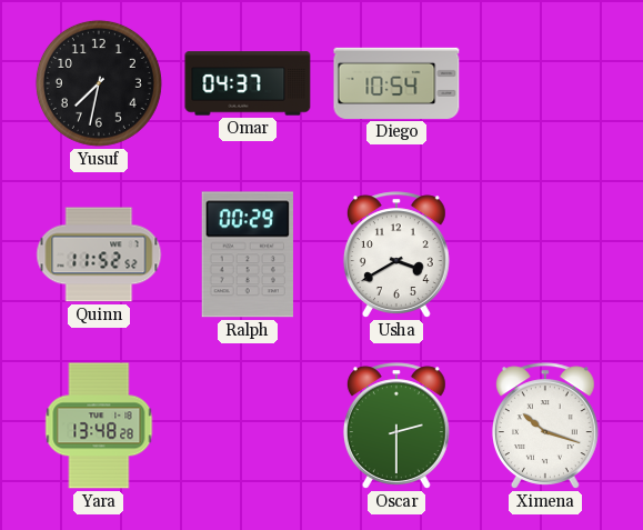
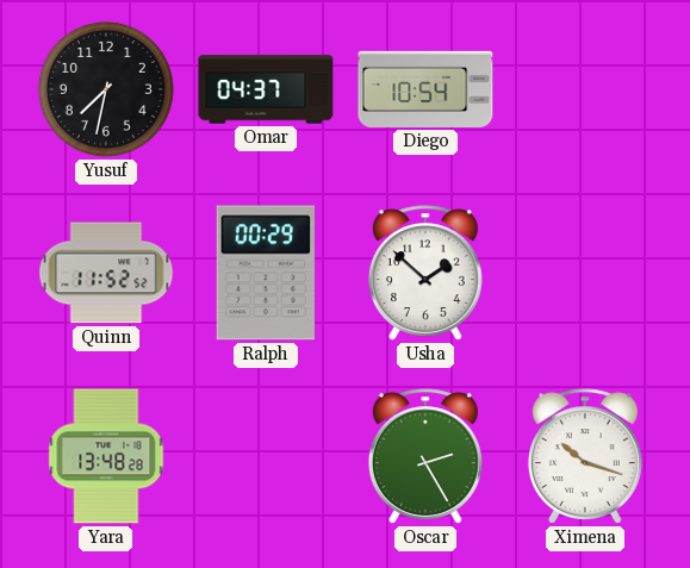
Usha: 3:40 -> 1:52 (425, 273)
Oscar: 2:30 -> 2:25 (425, 456)
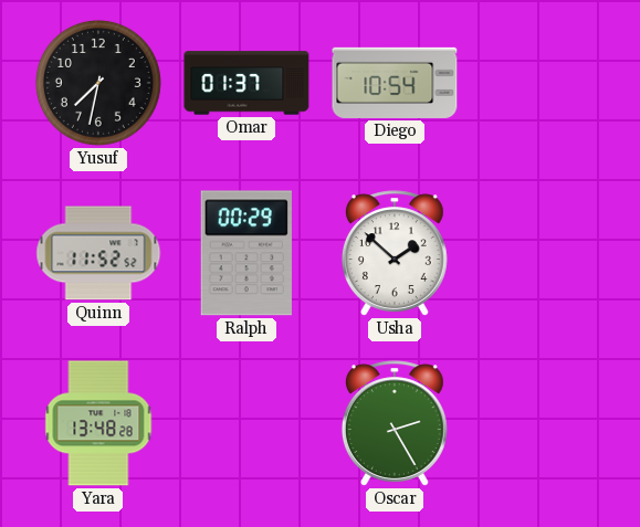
Omar: 04:37 -> 01:37 (246, 83)
Ximena: 10:18 -> none (585, 456)
